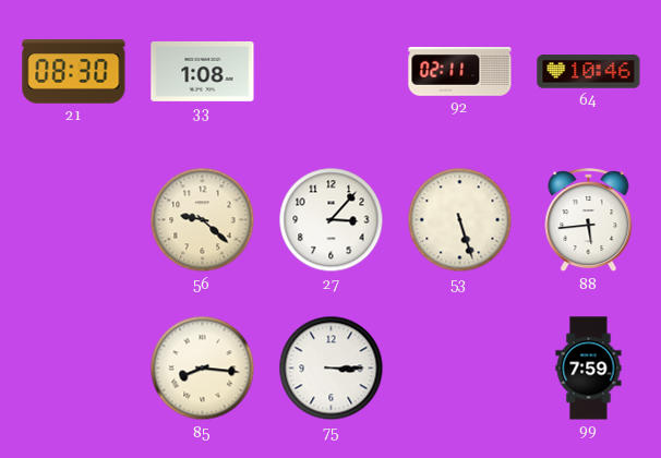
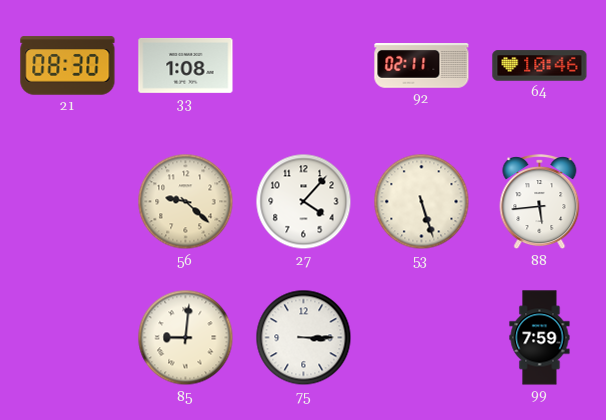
27: 3:07 -> 4:07 (304, 202)
85: 8:16 -> 9:01 (186, 338)
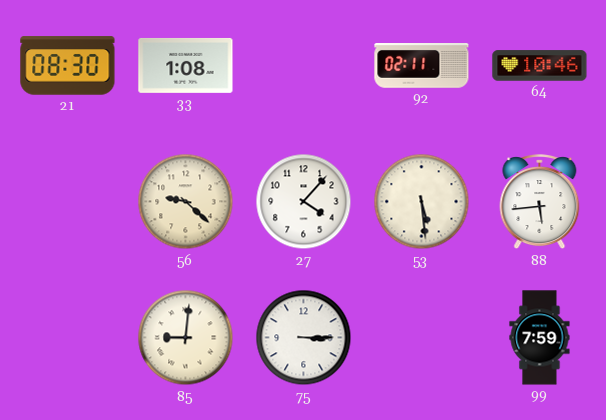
53: 5:27 -> 5:29 (422, 202)
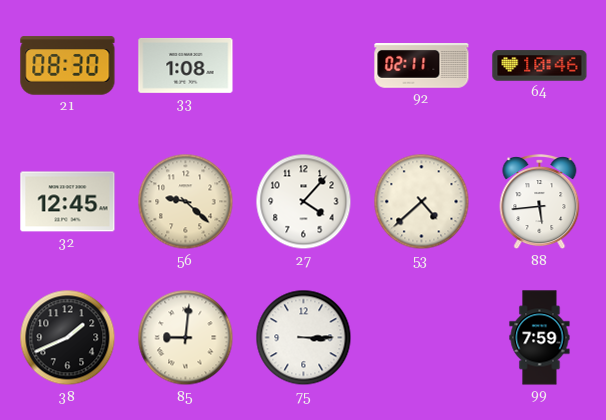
32: none -> 12:45 (68, 202)
53: 5:29 -> 4:38 (422, 202)
38: none -> 1:41 (68, 338)
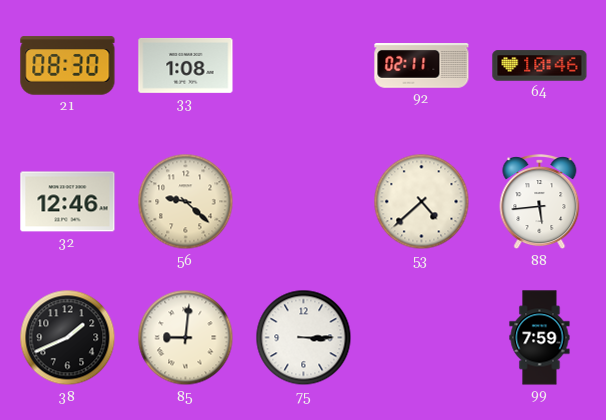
32: 12:45 -> 12:46 (68, 202)
27: 4:07 -> none (304, 202)
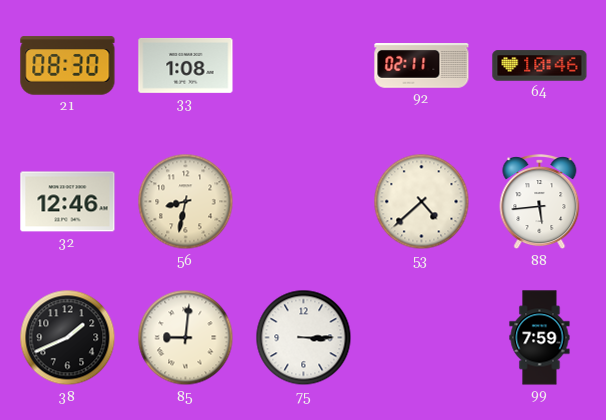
56: 9:22 -> 8:32 (186, 202)
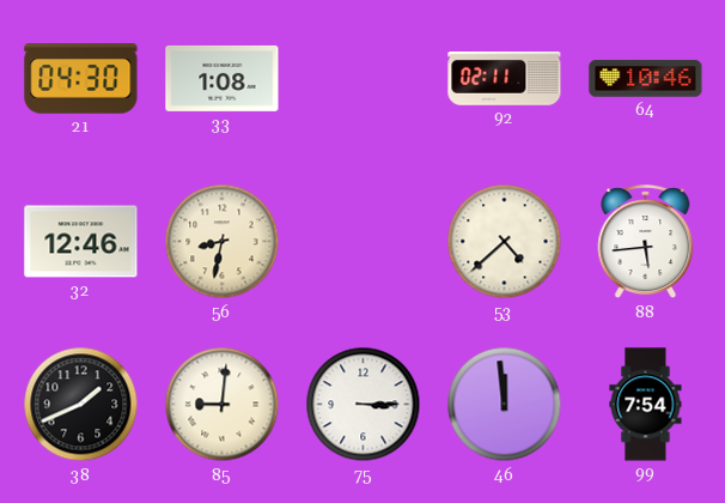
21: 08:30 -> 04:30 (81, 79)
46: none -> 11:59 (505, 405)
99: 7:59 -> 7:54 (646, 405)
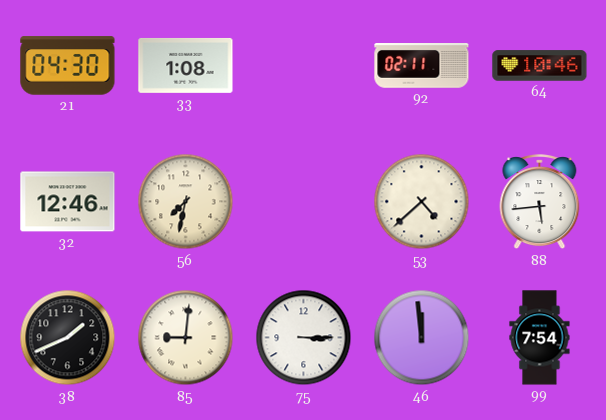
56: 8:32 -> 7:32 (186, 202)
